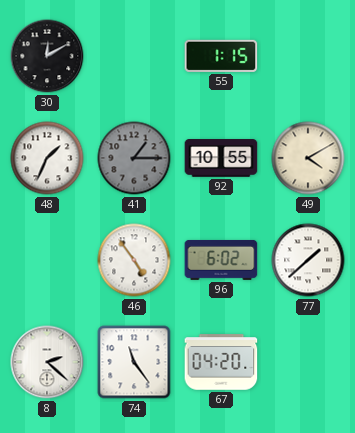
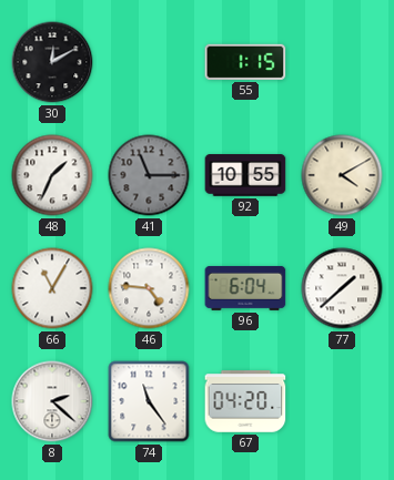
41: 1:15 -> 11:15 (149, 175)
66: none -> 11:05 (52, 288)
46: 4:54 -> 4:46 (149, 288)
96: 6:02 -> 6:04 (245, 288)
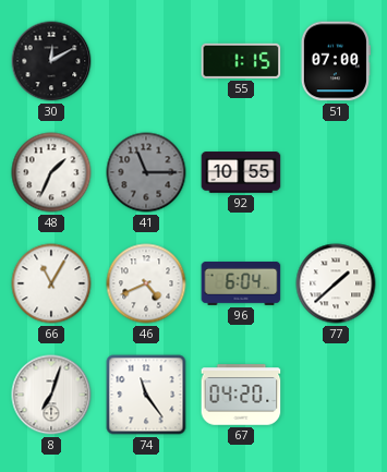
51: none -> 07:00 (336, 61)
49: 4:10 -> none (342, 175)
46: 4:46 -> 4:41 (146, 283)
8: 2:22 -> 7:03 (51, 395)
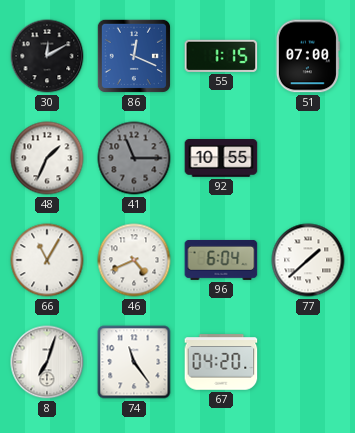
86: none -> 12:19 (134, 56)
